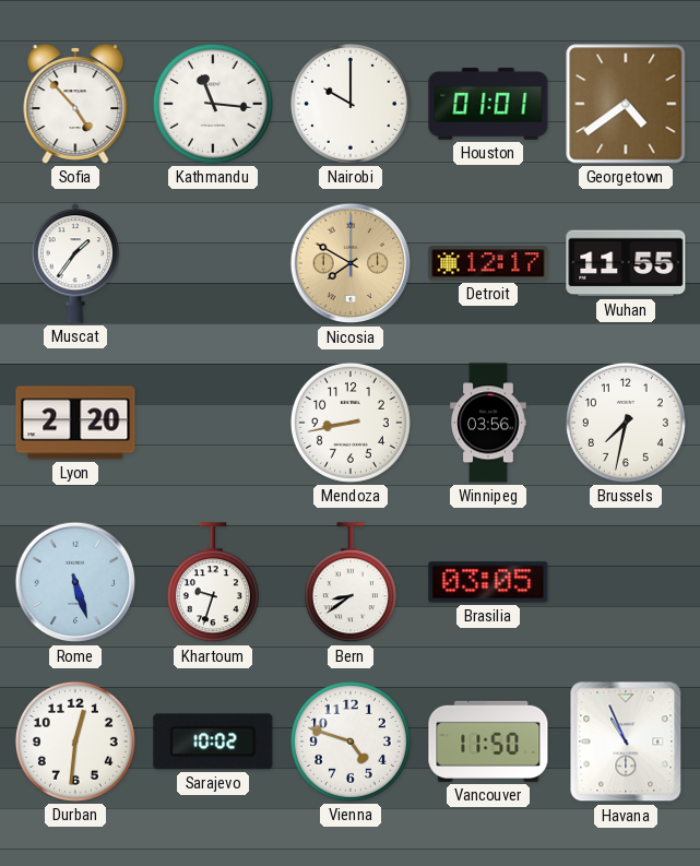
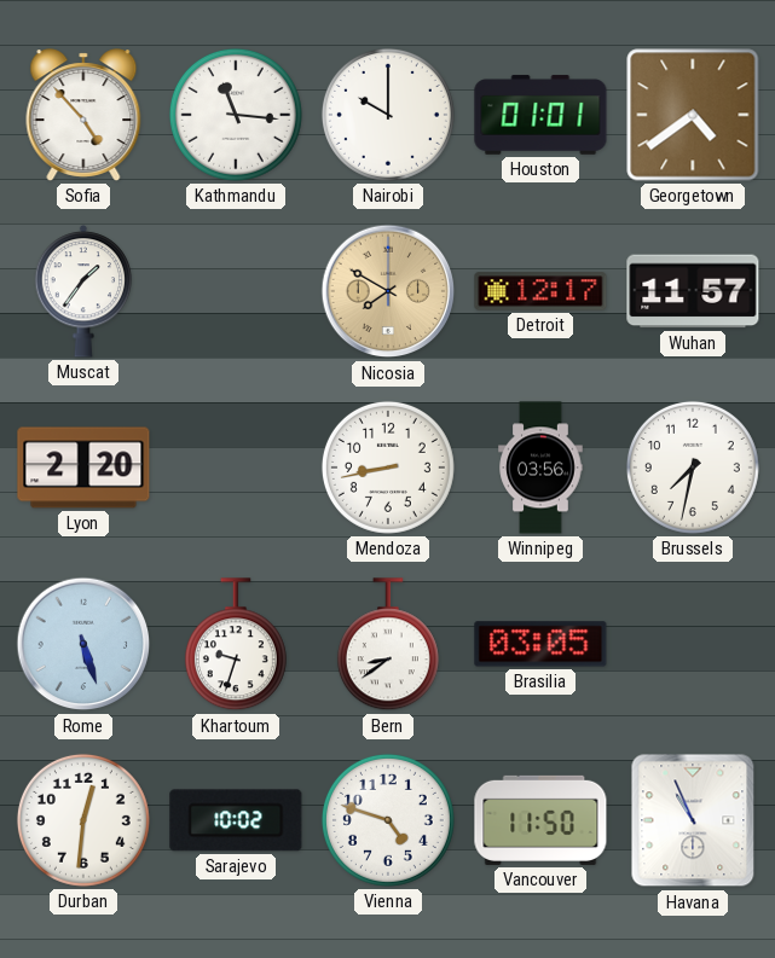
Wuhan: 11:55 -> 11:57 (693, 291)
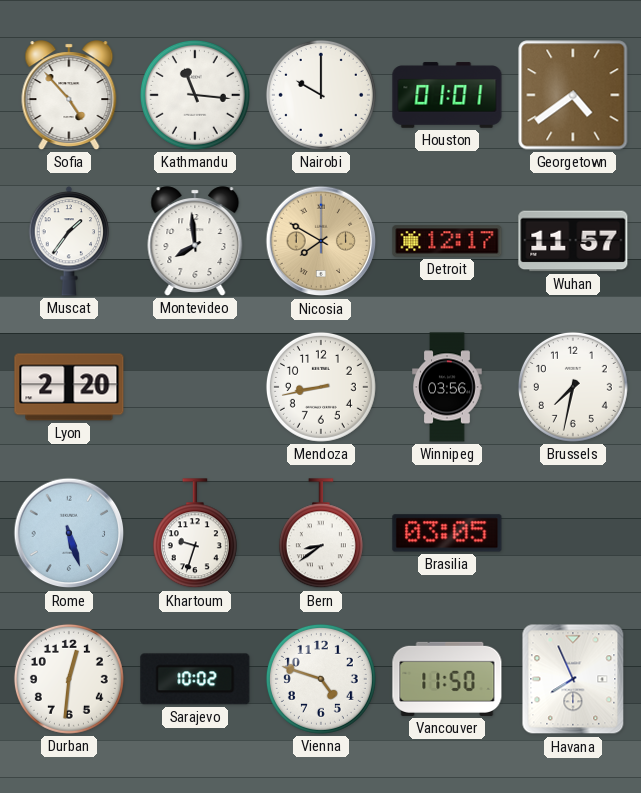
Montevideo: none -> 7:59 (195, 241)
Havana: 10:56 -> 7:56 (573, 679)
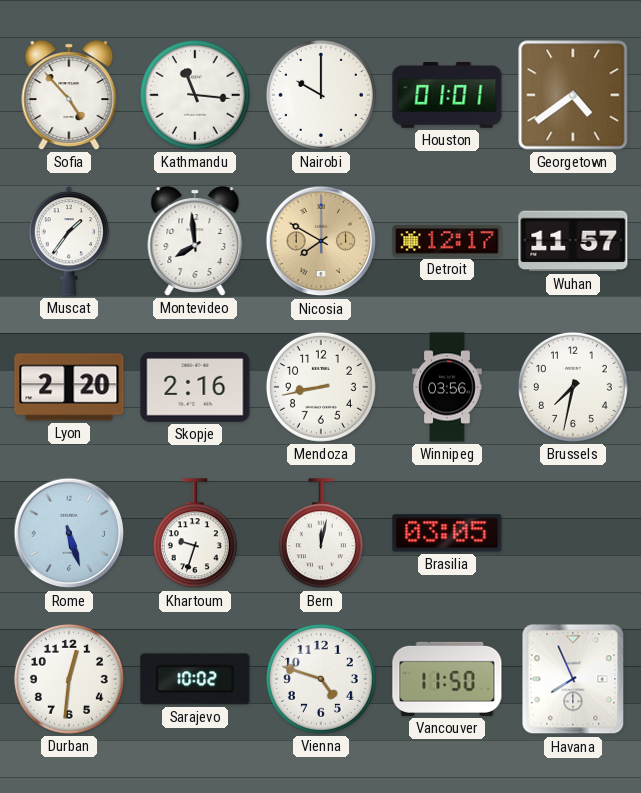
Skopje: none -> 2:16 (195, 387)
Bern: 8:39 -> 12:02 (321, 534)
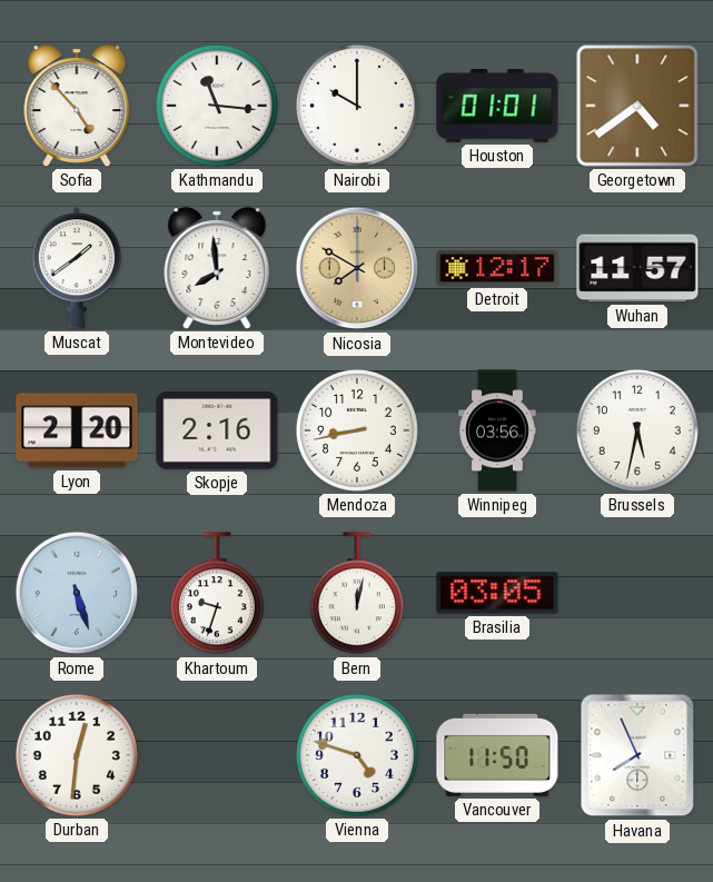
Muscat: 1:36 -> 1:39 (77, 268)
Brussels: 7:32 -> 5:32 (637, 430)
Sarajevo: 10:02 -> none (195, 679)
